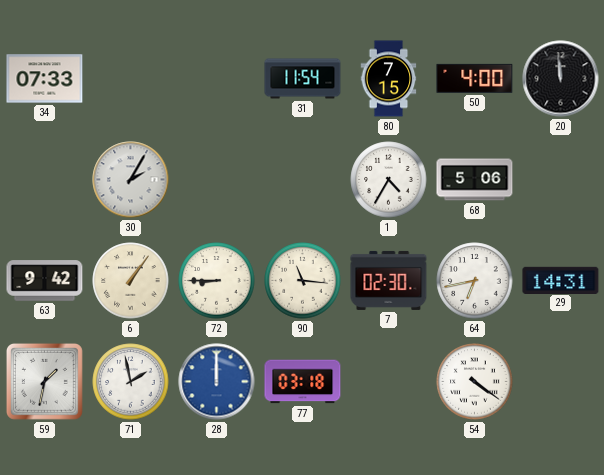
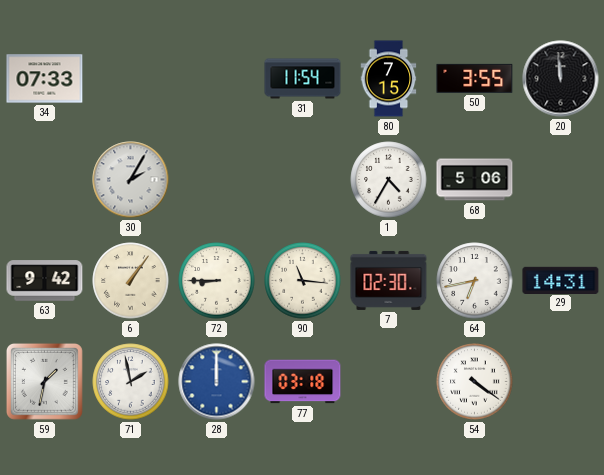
50: 4:00 -> 3:55 (475, 78)
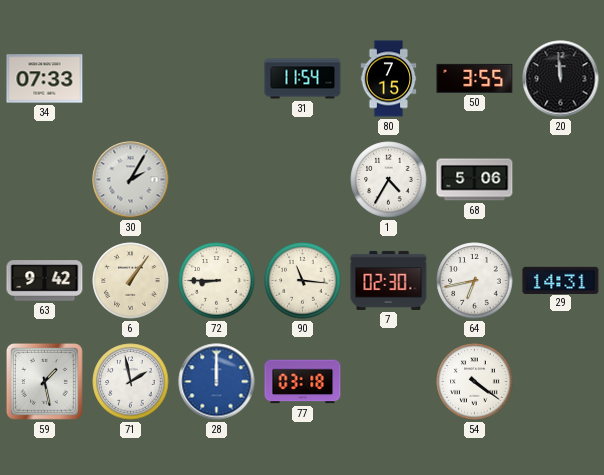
59: 1:32 -> 1:28 (44, 381)
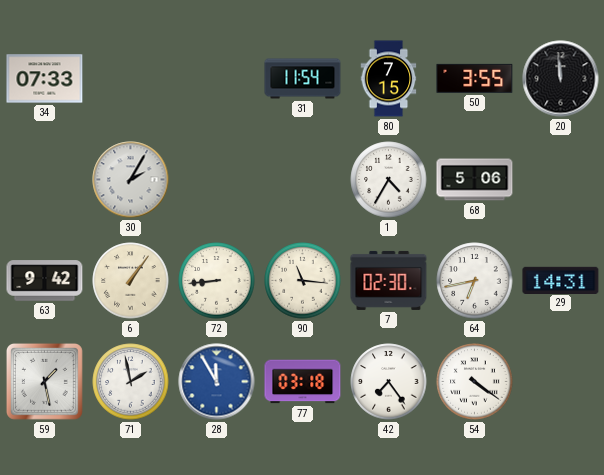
72: 8:45 -> 8:44 (217, 281)
28: 12:00 -> 11:55 (217, 382)
42: none -> 7:24 (389, 382)
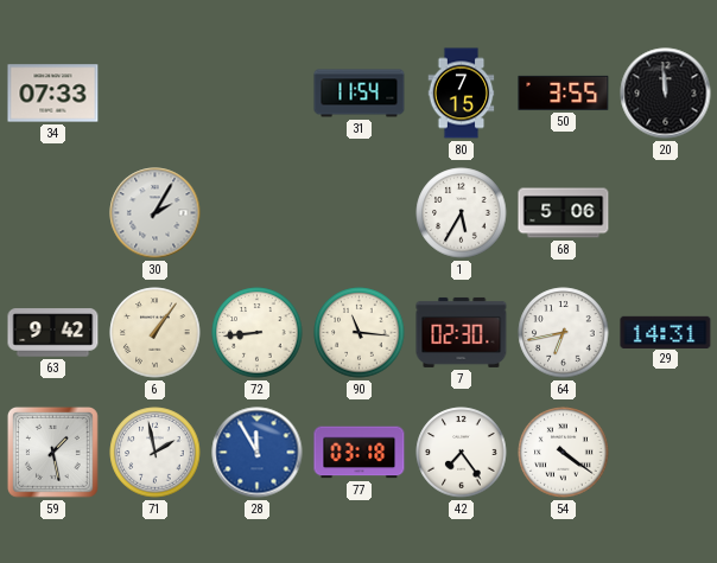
1: 4:35 -> 5:35 (462, 213)
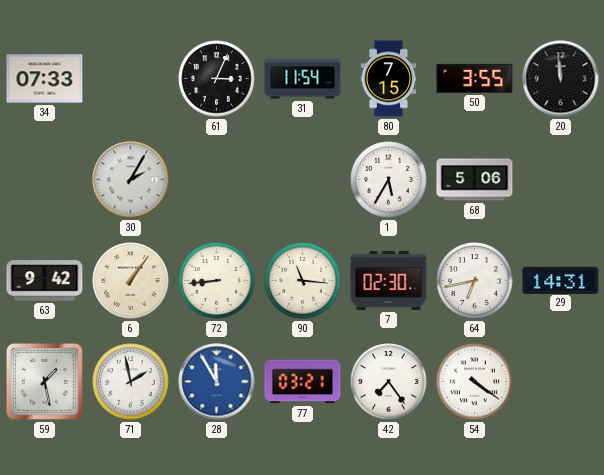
61: none -> 3:04 (217, 79)
77: 03:18 -> 03:21 (303, 382)
